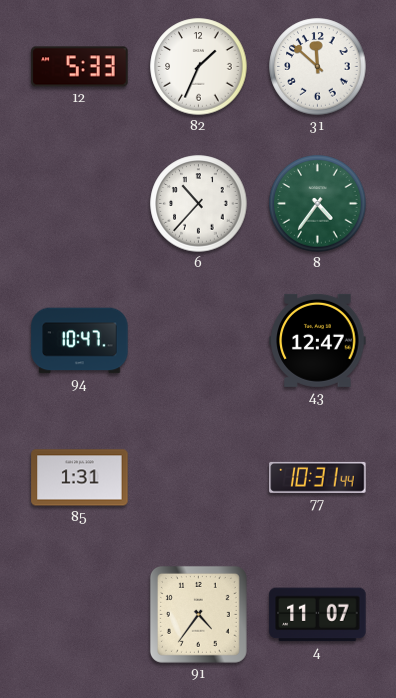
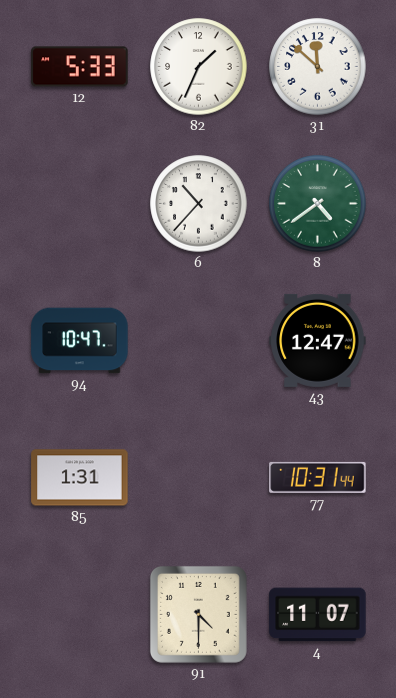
8: 4:36 -> 4:39 (318, 204)
91: 4:36 -> 4:30 (198, 614)
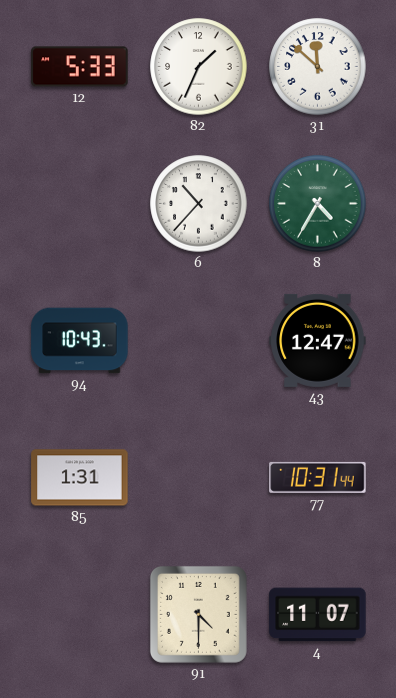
8: 4:39 -> 4:35 (318, 204)
94: 10:47 -> 10:43 (80, 341)
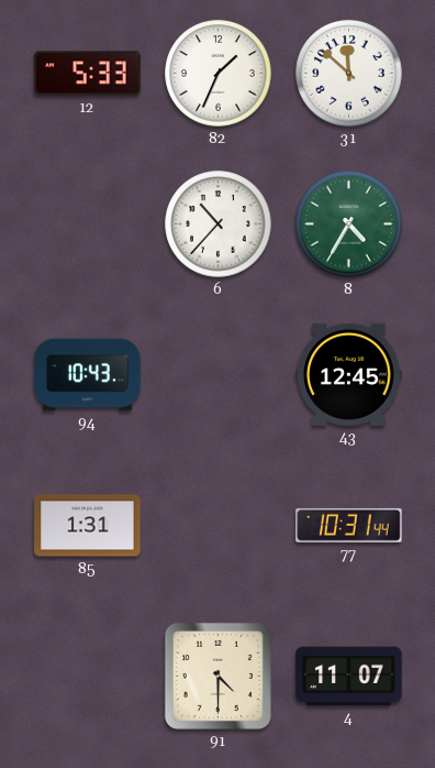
43: 12:47 -> 12:45 (349, 374)
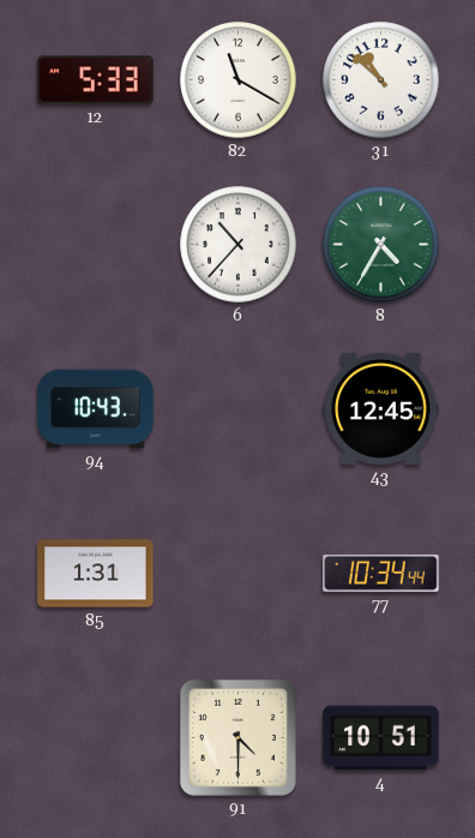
82: 1:34 -> 11:20 (239, 80)
31: 11:52 -> 10:52 (381, 80)
77: 10:31 -> 10:34 (381, 573)
4: 11:07 -> 10:51 (381, 738)
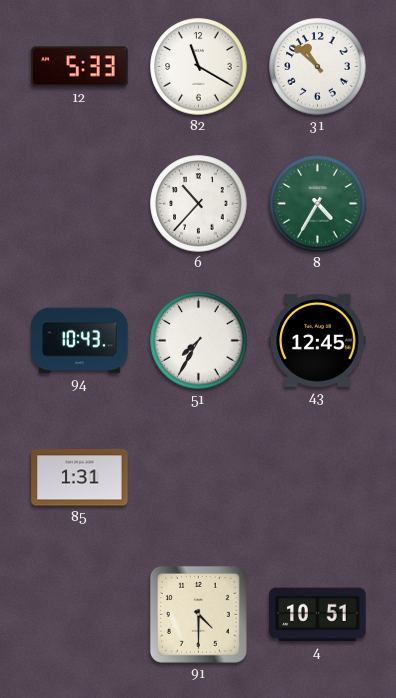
51: none -> 7:35 (199, 341)
77: 10:34 -> none (381, 573)
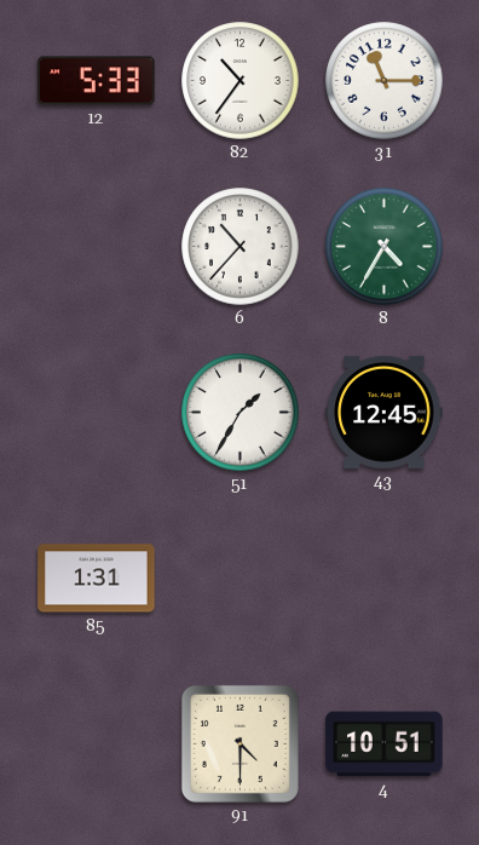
82: 11:20 -> 10:36 (241, 81)
31: 10:52 -> 11:15 (385, 81)
94: 10:43 -> none (80, 341)
51: 7:35 -> 1:35 (241, 413)
